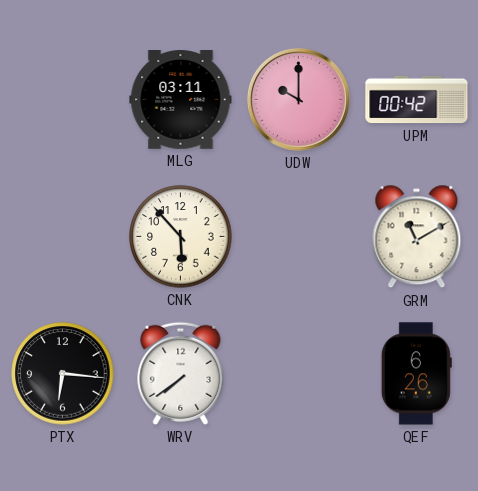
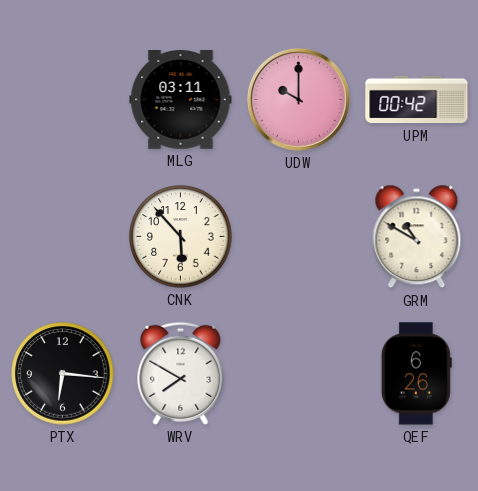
GRM: 11:10 -> 10:50 (417, 237)
WRV: 7:39 -> 7:50 (181, 373)
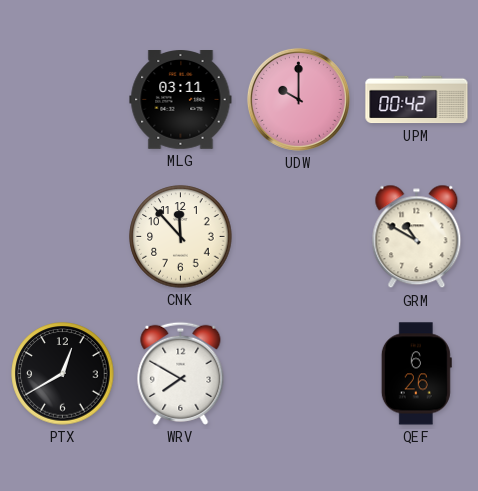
CNK: 5:53 -> 11:53 (181, 237)
PTX: 6:16 -> 12:40 (63, 374)
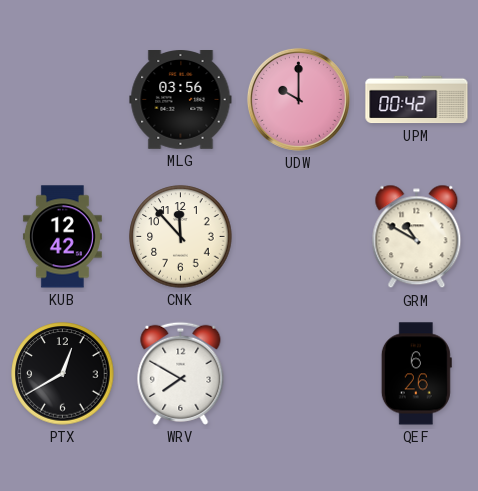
MLG: 03:11 -> 03:56 (181, 100)
KUB: none -> 12:42 (62, 237)
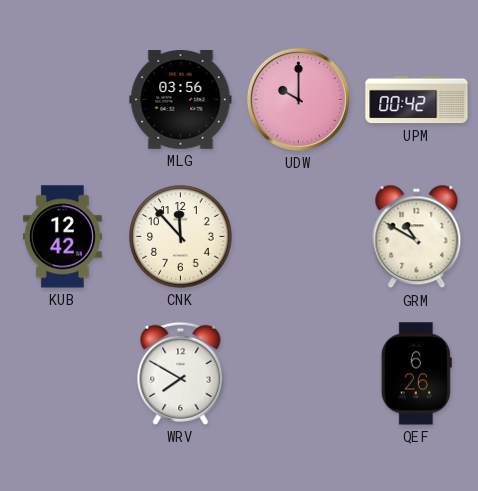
PTX: 12:40 -> none (63, 374)
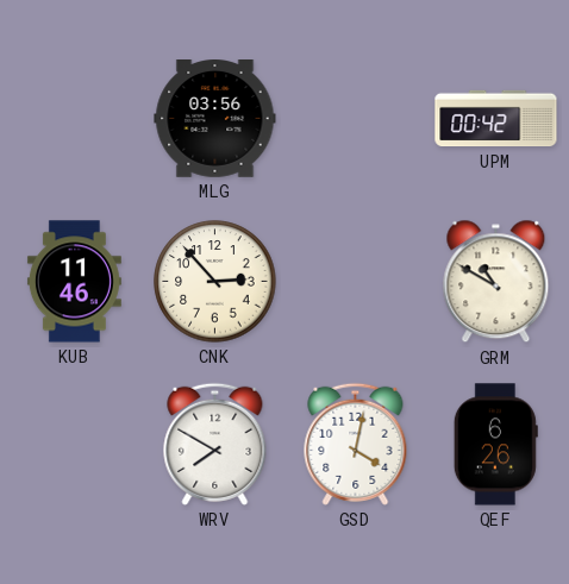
UDW: 10:00 -> none (298, 99)
KUB: 12:42 -> 11:46 (74, 282)
CNK: 11:53 -> 2:53 (215, 282)
GSD: none -> 4:02 (356, 444)
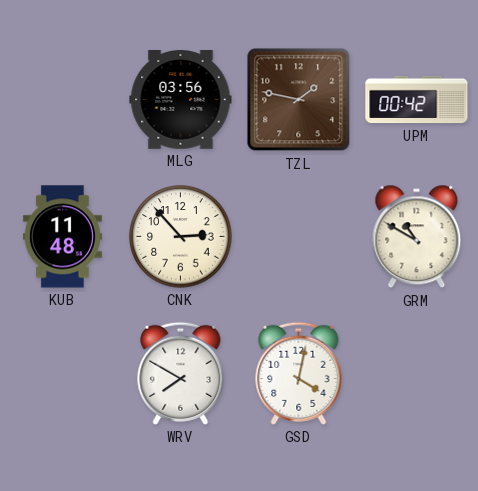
TZL: none -> 1:47 (299, 100)
KUB: 11:46 -> 11:48 (62, 237)
QEF: 6:26 -> none (495, 445)
